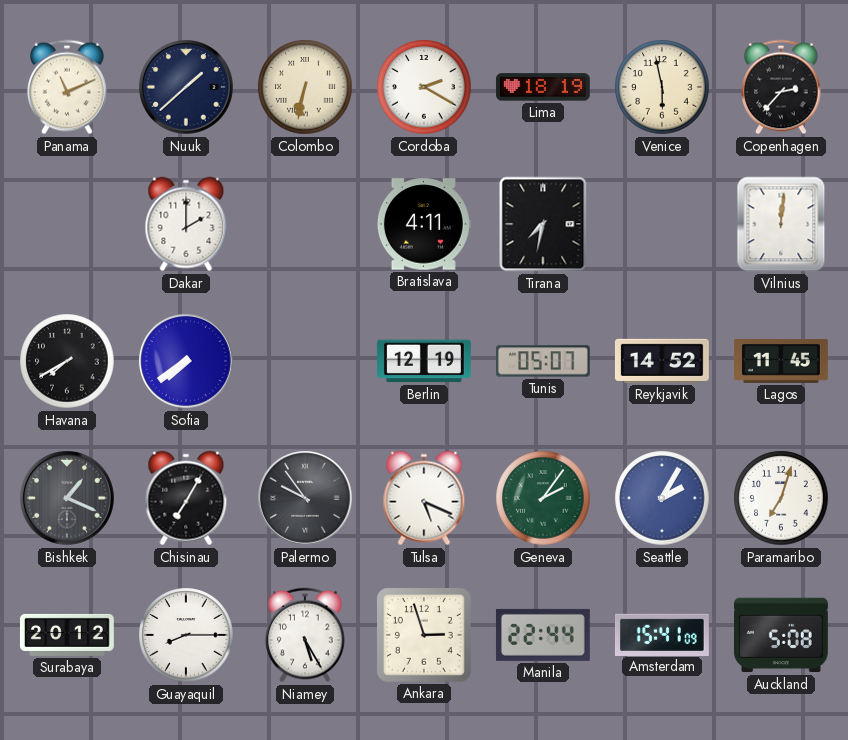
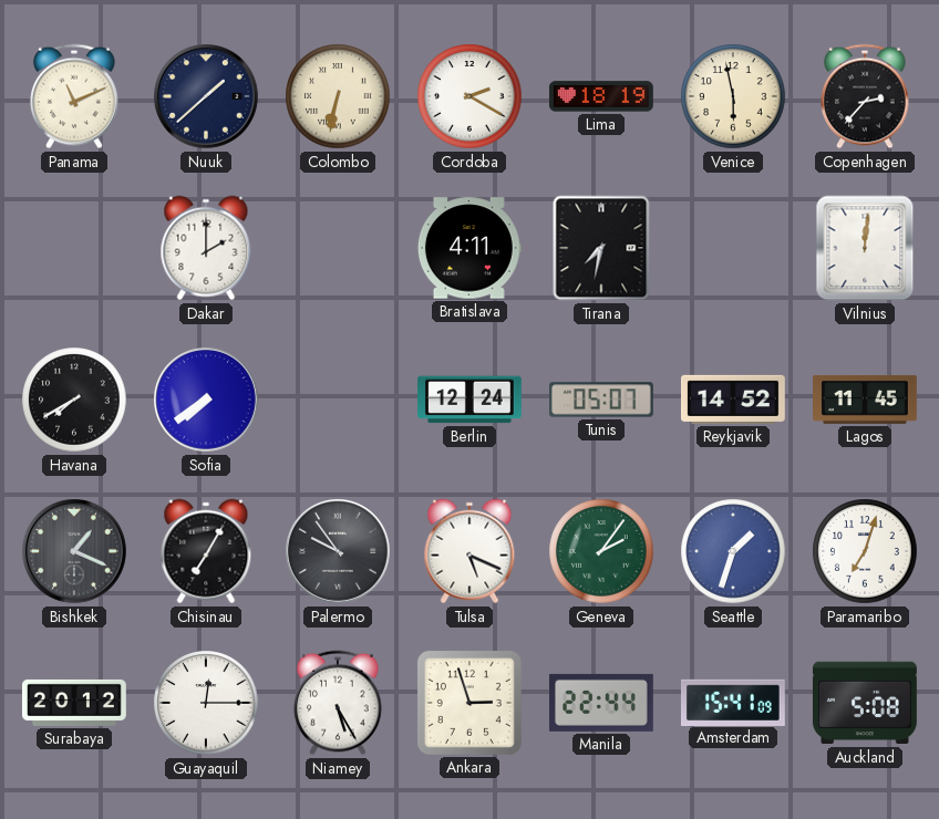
Berlin: 12:19 -> 12:24 (469, 400)
Seattle: 2:05 -> 1:33 (733, 551)
Guayaquil: 8:15 -> 12:15 (206, 703)
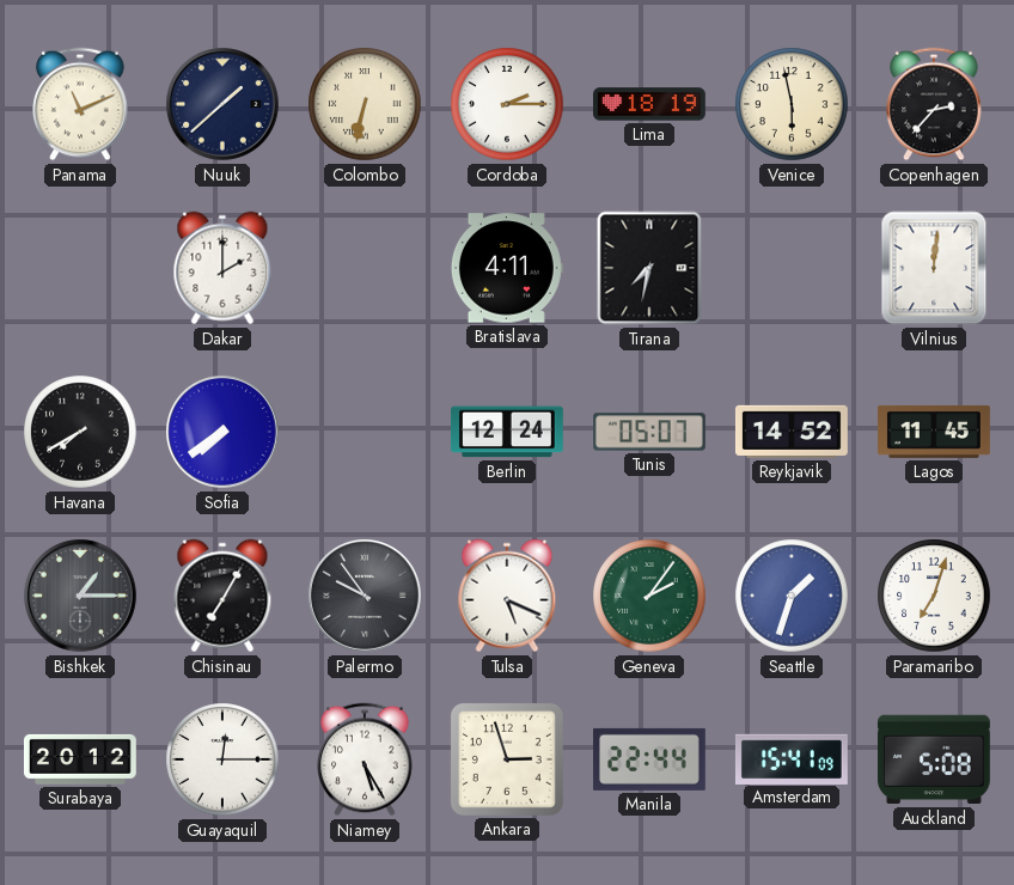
Cordoba: 2:20 -> 2:15 (507, 104)
Bishkek: 1:19 -> 1:15 (81, 597)
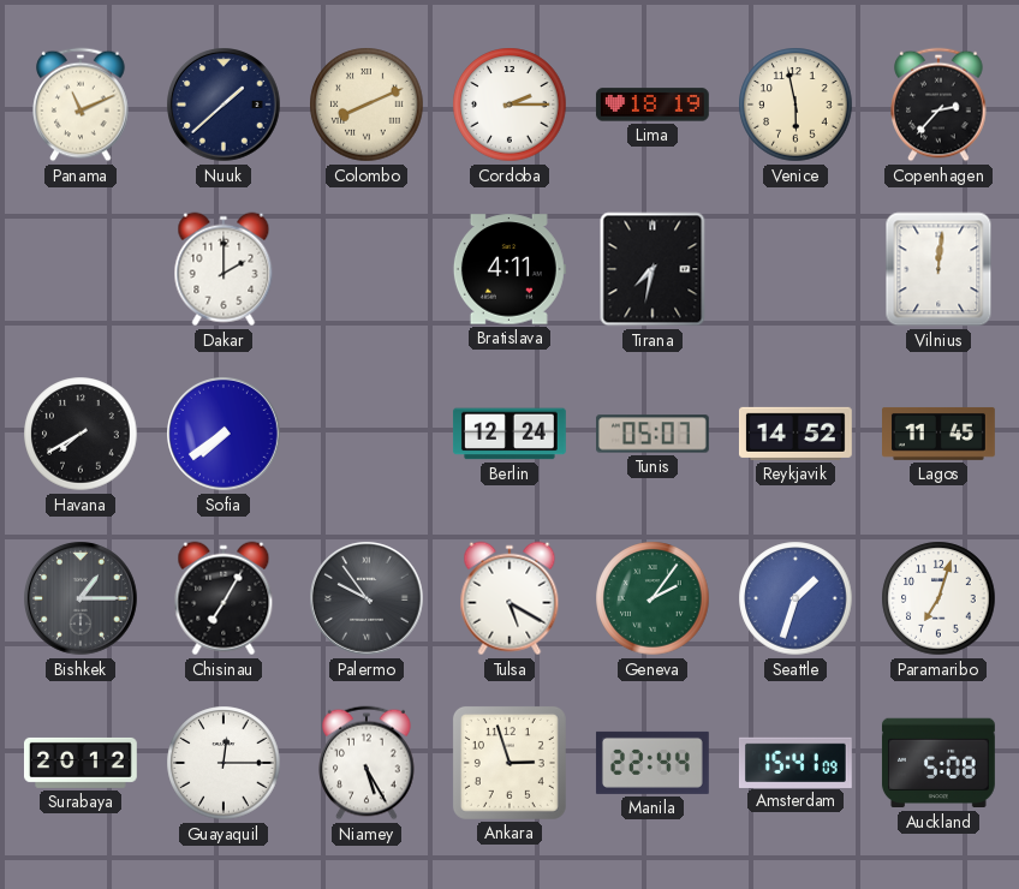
Colombo: 6:32 -> 8:11 (367, 105)
Tulsa: 5:19 -> 5:20 (509, 598)
